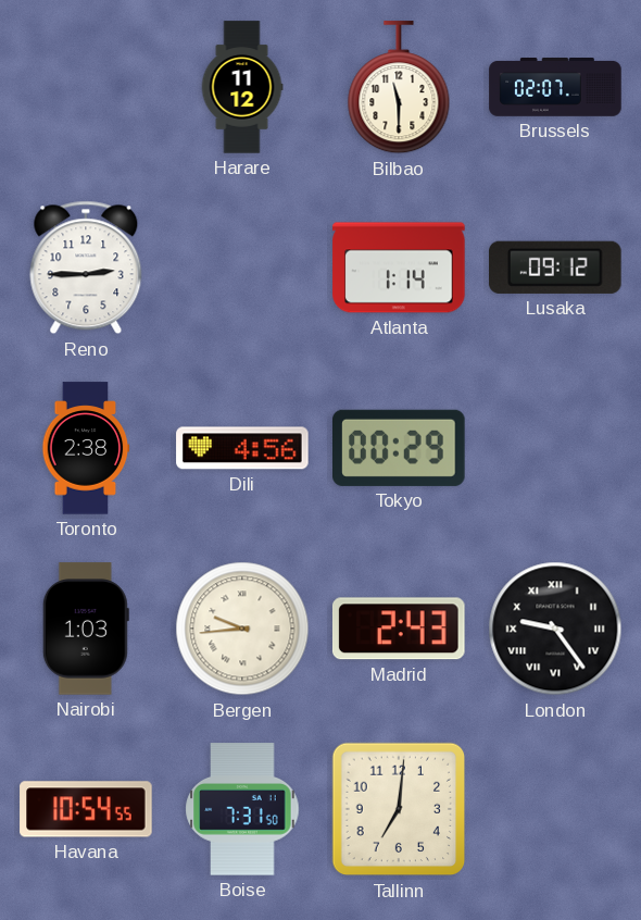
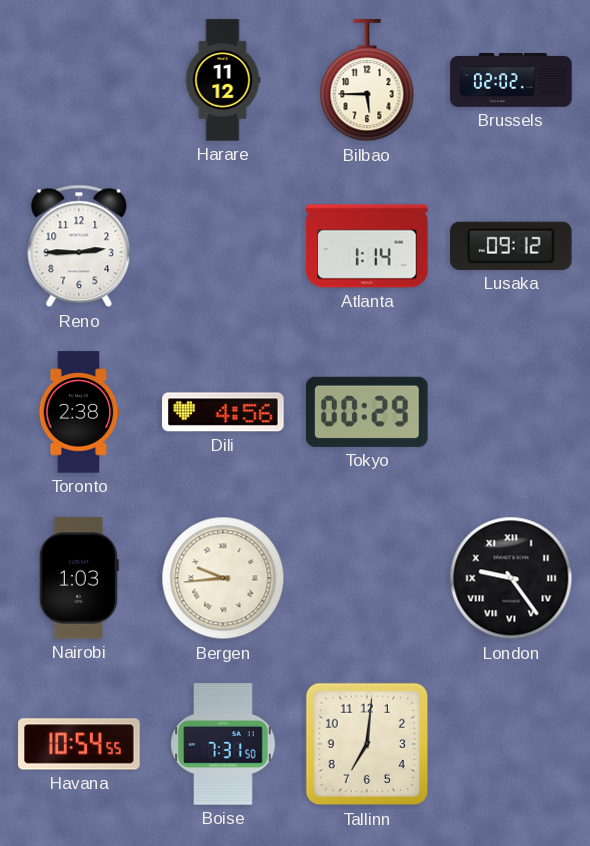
Bilbao: 11:30 -> 5:45 (367, 81)
Brussels: 02:07 -> 02:02 (511, 81)
Madrid: 2:43 -> none (399, 629)
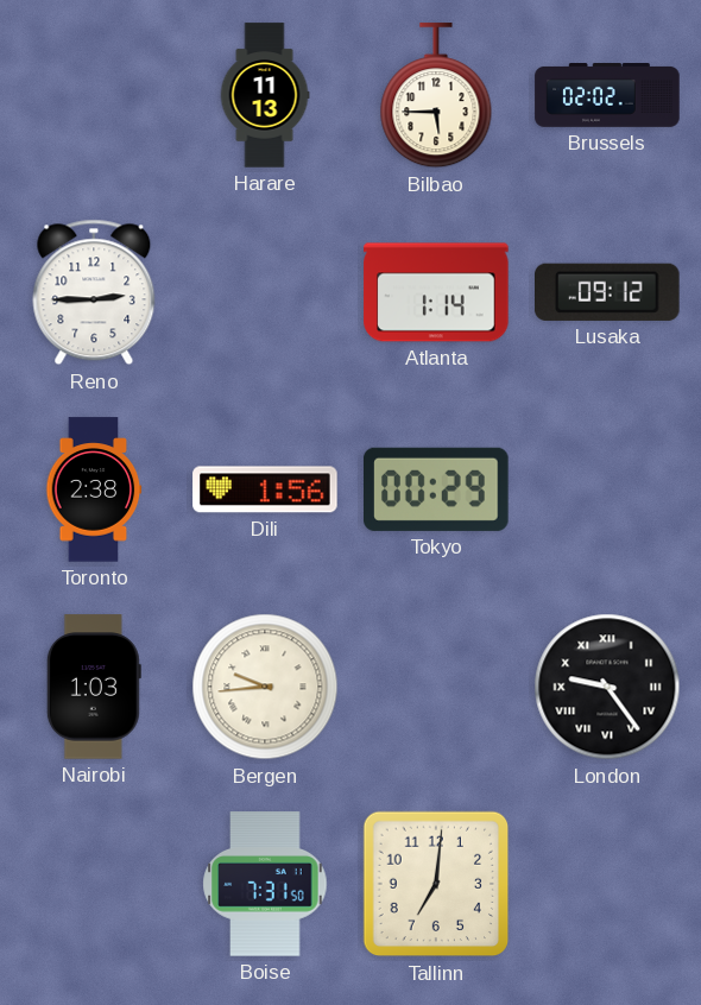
Harare: 11:12 -> 11:13 (265, 95)
Dili: 4:56 -> 1:56 (265, 489)
Havana: 10:54 -> none (79, 744)
